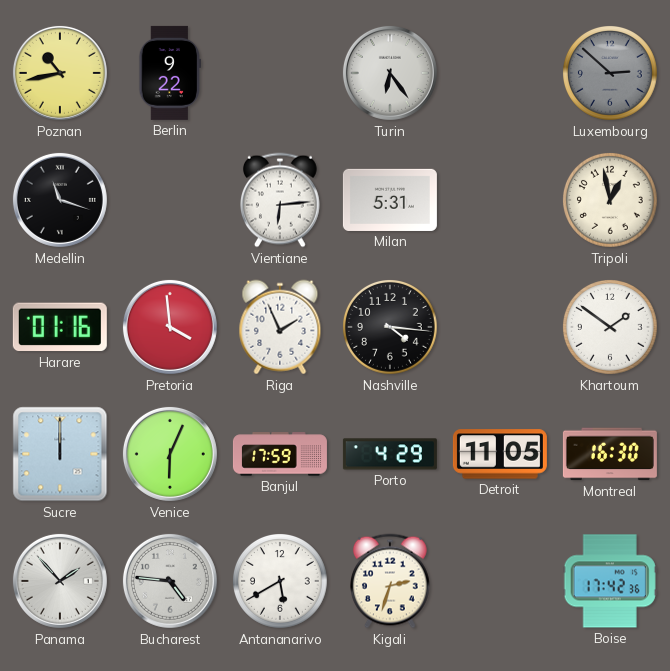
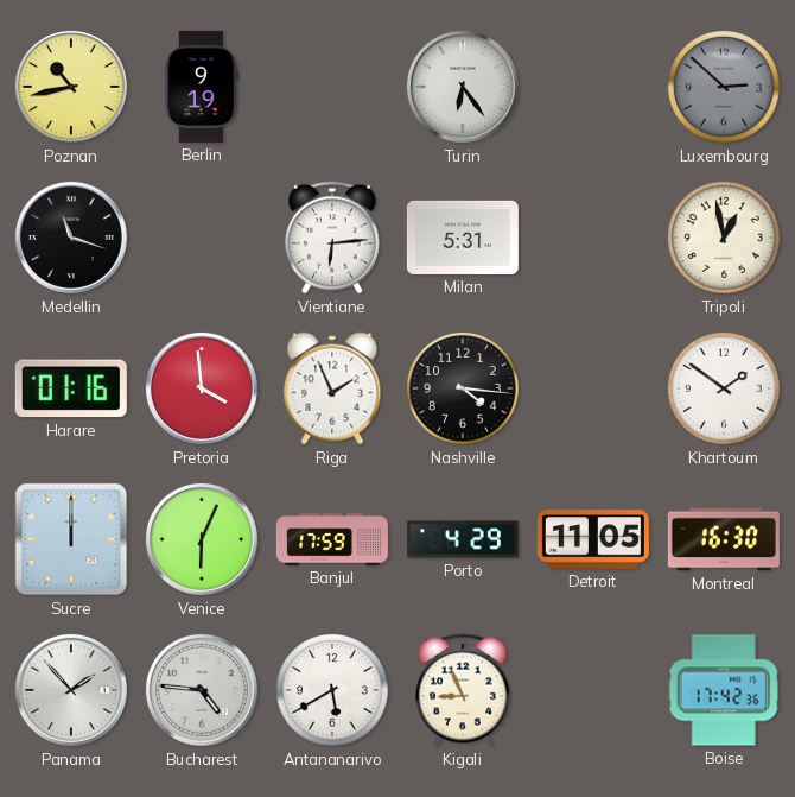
Berlin: 9:22 -> 9:19 (201, 87)
Kigali: 2:33 -> 8:56 (464, 690)
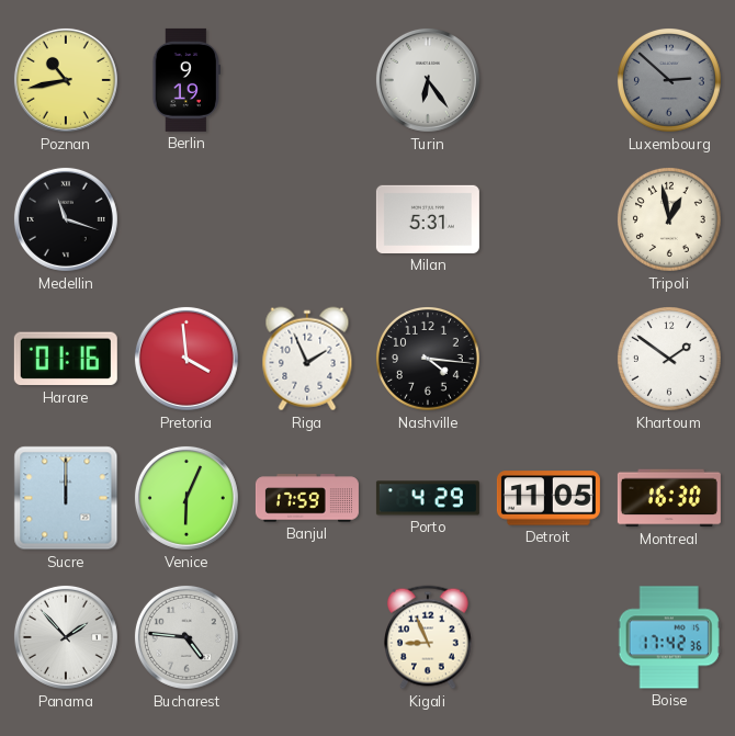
Vientiane: 6:14 -> none (333, 238)
Antananarivo: 5:40 -> none (333, 691)
